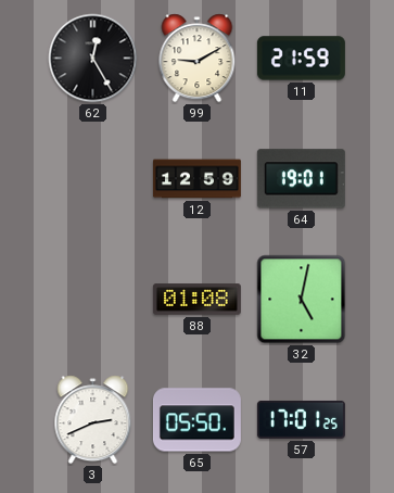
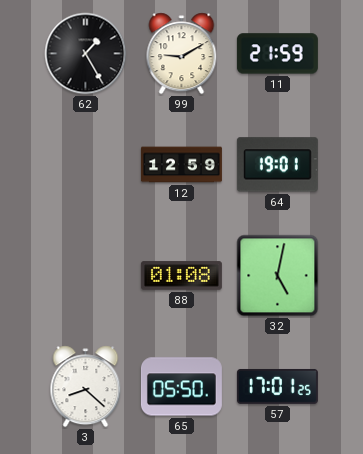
62: 12:25 -> 1:25 (86, 54)
3: 2:41 -> 8:22 (86, 387)
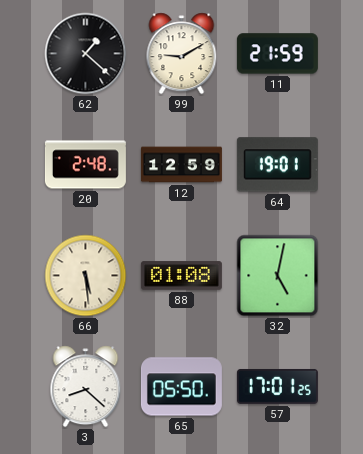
62: 1:25 -> 1:22 (86, 54)
20: none -> 2:48 (85, 165)
66: none -> 5:29 (86, 276)
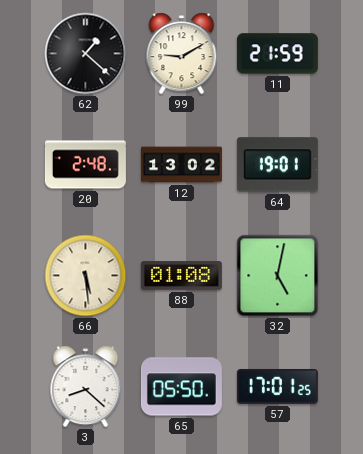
12: 12:59 -> 13:02 (181, 165)
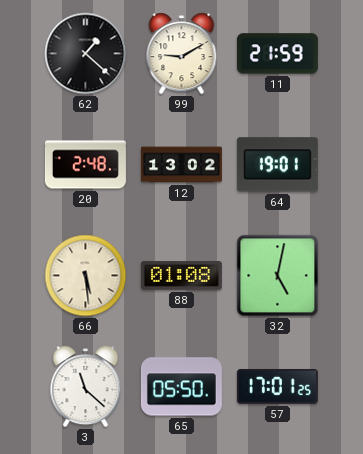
3: 8:22 -> 11:22 (86, 387)
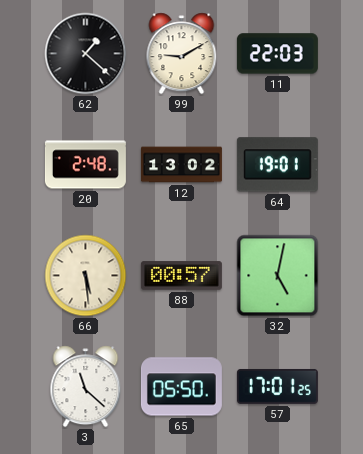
11: 21:59 -> 22:03 (277, 54)
88: 01:08 -> 00:57 (181, 276)
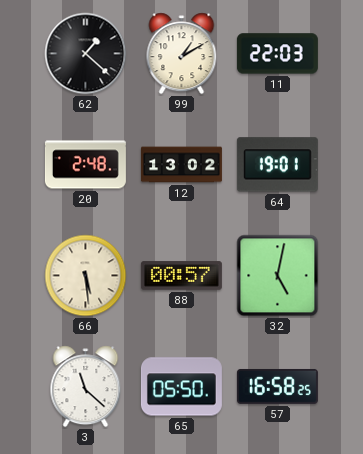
99: 9:10 -> 1:10 (182, 54)
57: 17:01 -> 16:58 (277, 386)
